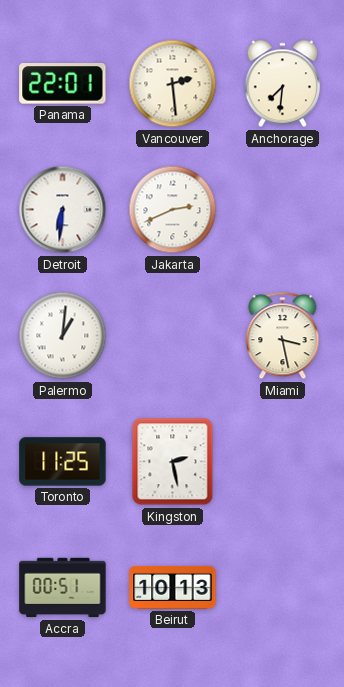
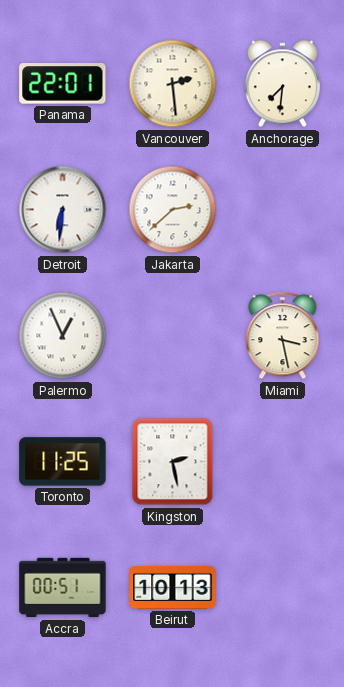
Jakarta: 2:41 -> 2:38 (173, 210)
Palermo: 1:01 -> 12:56 (63, 336)
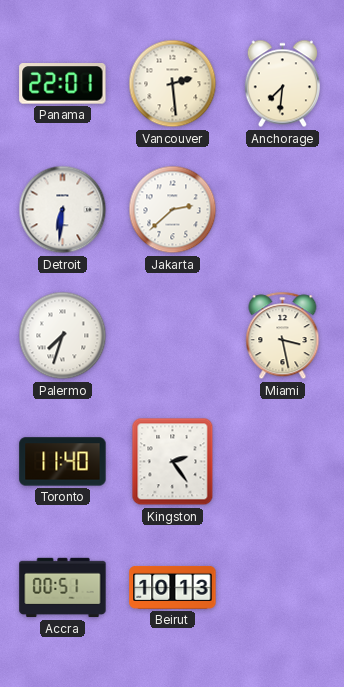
Palermo: 12:56 -> 7:33 (63, 336)
Toronto: 11:25 -> 11:40 (63, 462)
Kingston: 2:28 -> 2:24 (173, 462)
